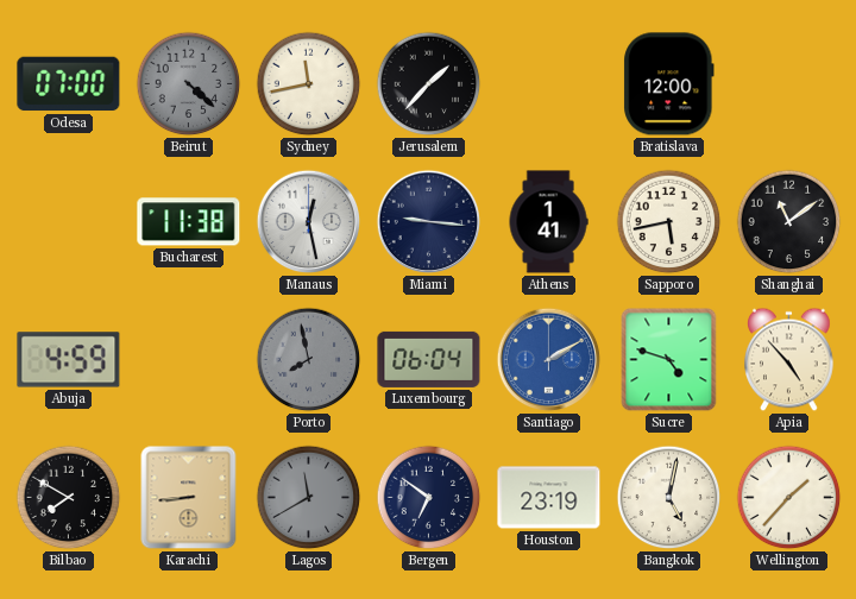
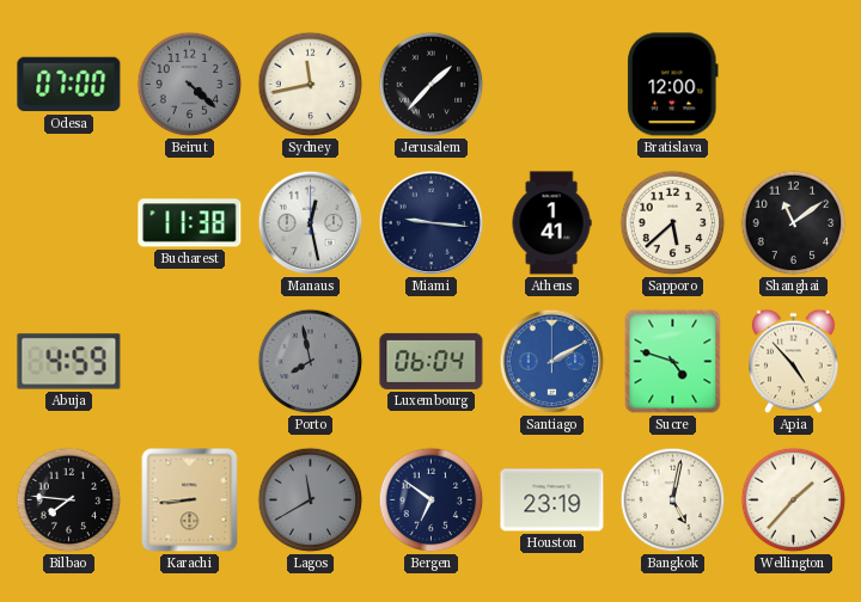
Sapporo: 5:43 -> 5:38 (673, 223)
Bilbao: 7:50 -> 7:46 (69, 500)
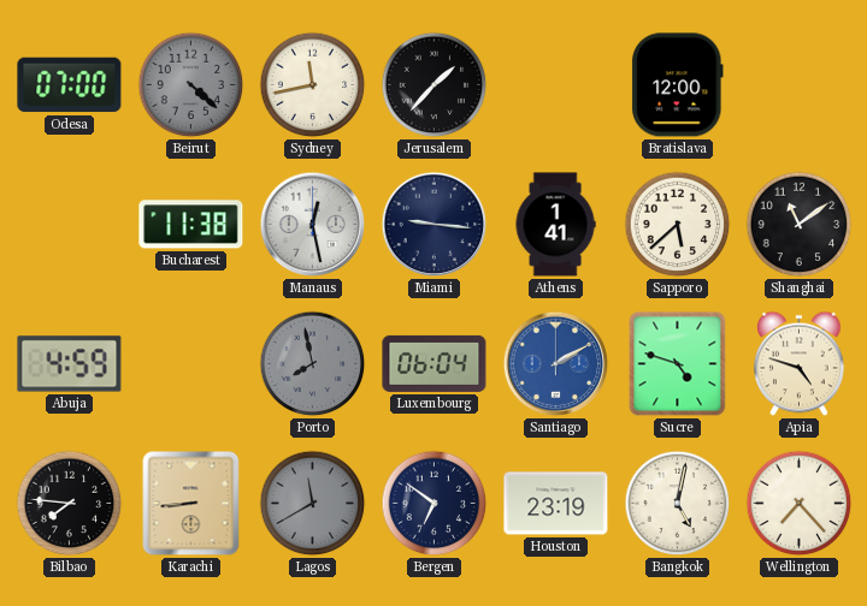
Apia: 4:53 -> 4:48 (800, 364)
Wellington: 1:37 -> 7:23 (800, 504)
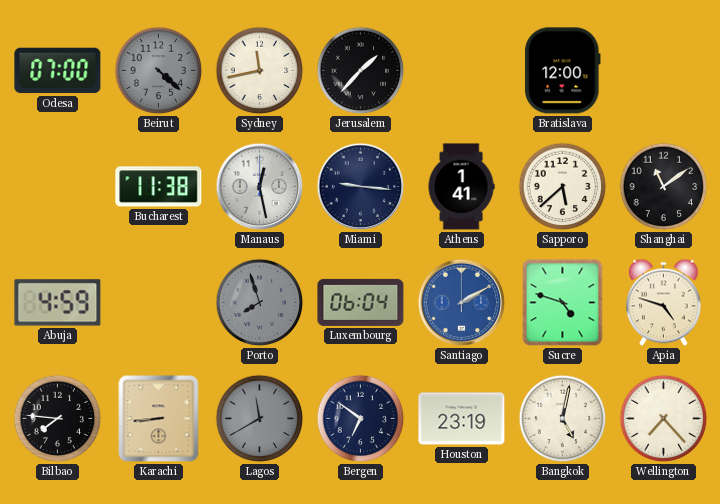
Porto: 7:58 -> 7:57 (260, 303)
